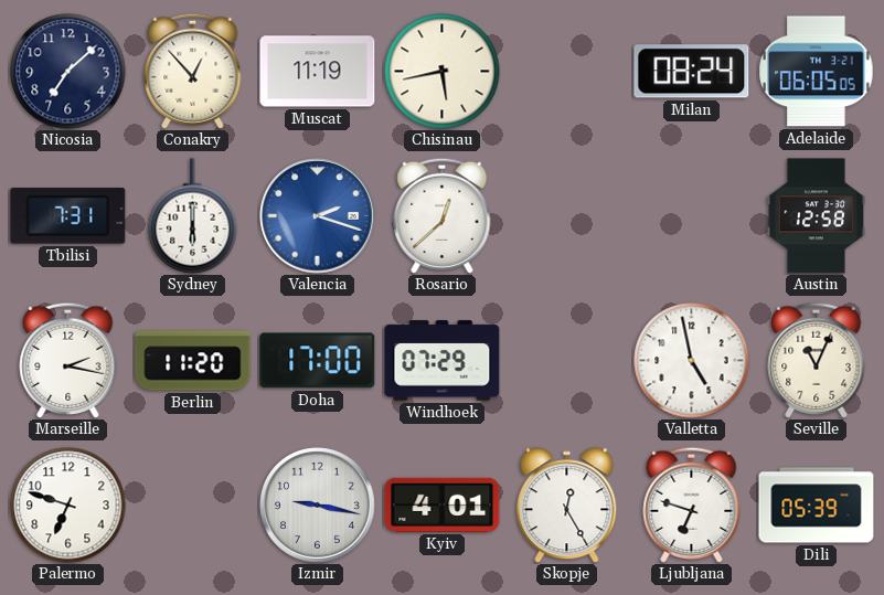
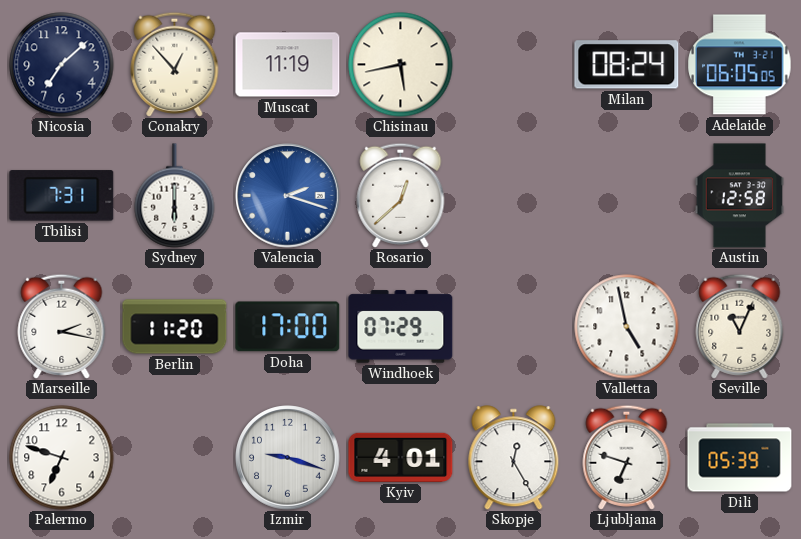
Izmir: 9:17 -> 9:18 (288, 458)
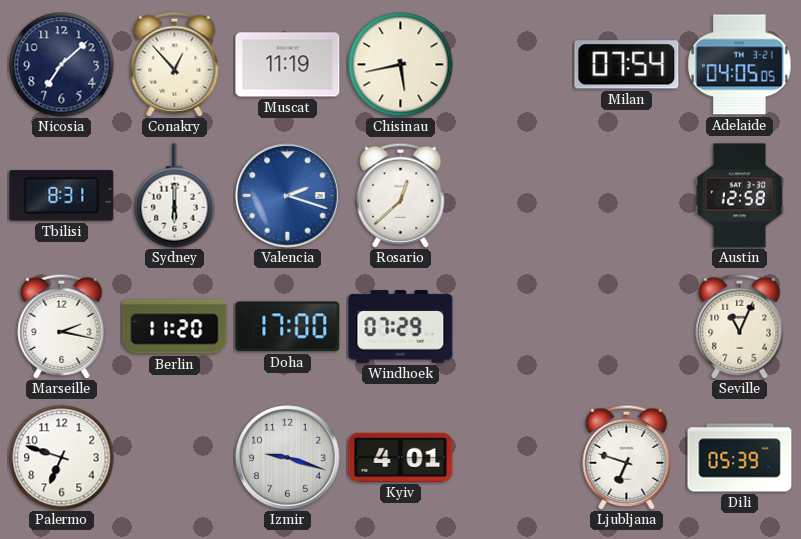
Milan: 08:24 -> 07:54 (627, 65)
Adelaide: 06:05 -> 04:05 (740, 65)
Tbilisi: 7:31 -> 8:31 (62, 196)
Valletta: 4:58 -> none (627, 327)
Skopje: 12:25 -> none (514, 458)
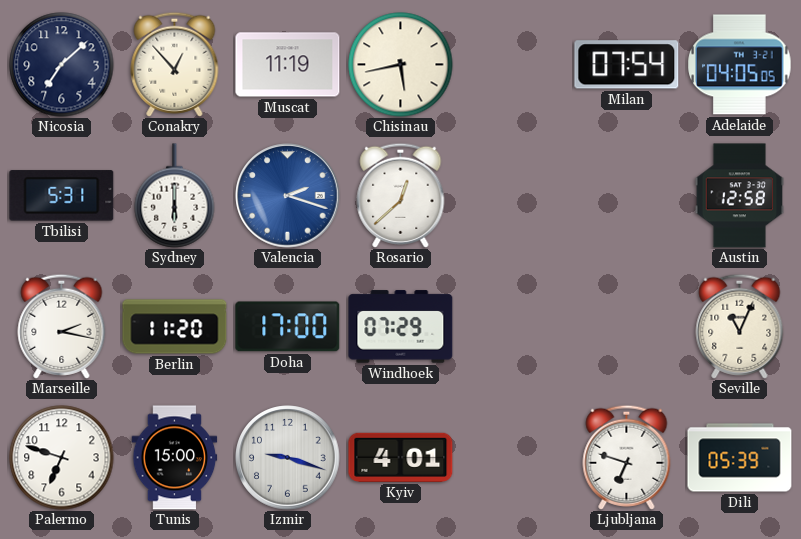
Tbilisi: 8:31 -> 5:31 (62, 196)
Tunis: none -> 15:00 (175, 458)
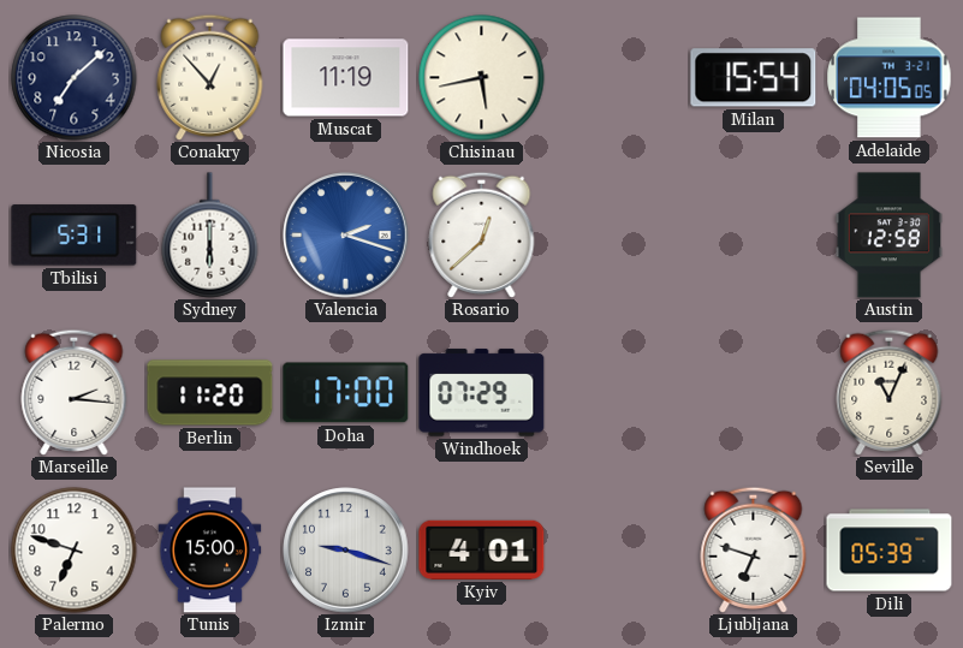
Milan: 07:54 -> 15:54 (754, 78)
Marseille: 2:17 -> 2:16 (75, 392)
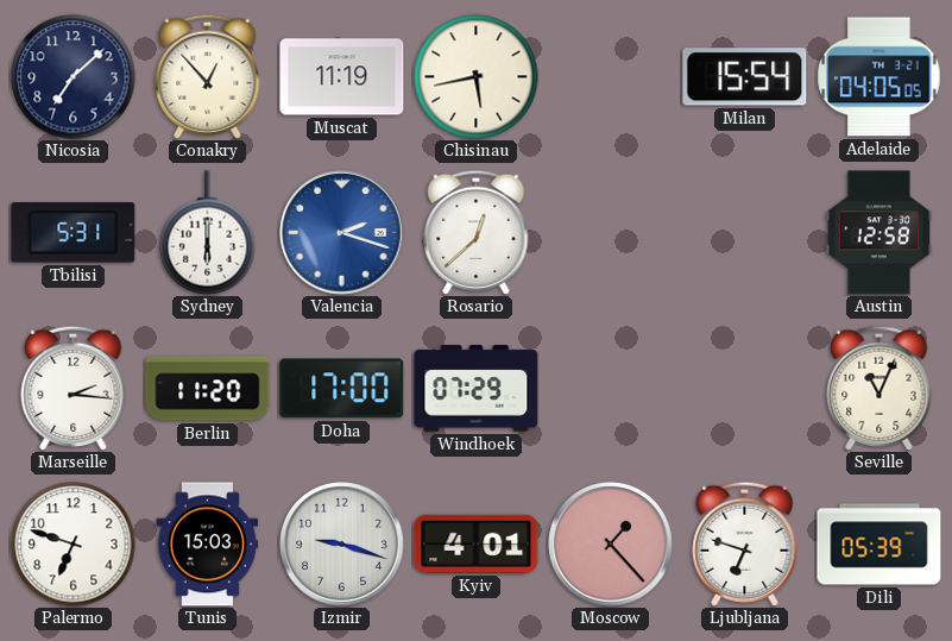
Tunis: 15:00 -> 15:03 (208, 545)
Moscow: none -> 1:23 (611, 545)
